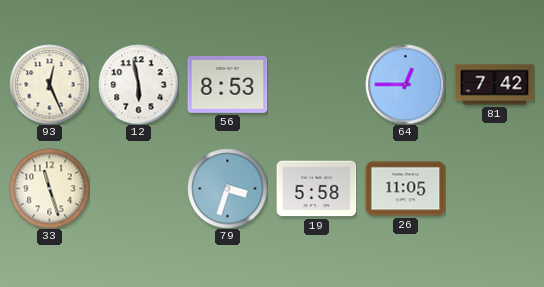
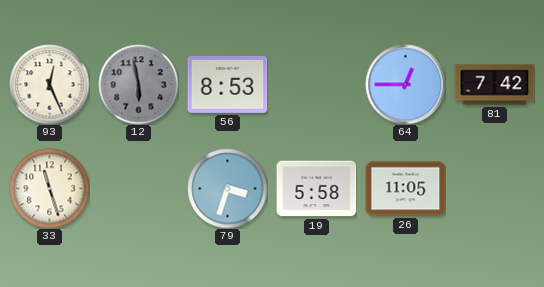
12 dial: white -> grey (138, 84)
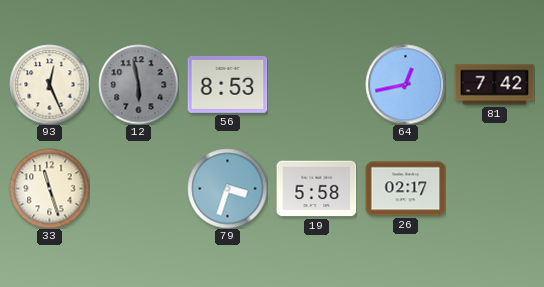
64: 12:45 -> 12:43 (405, 84)
26: 11:05 -> 02:17 (405, 189)
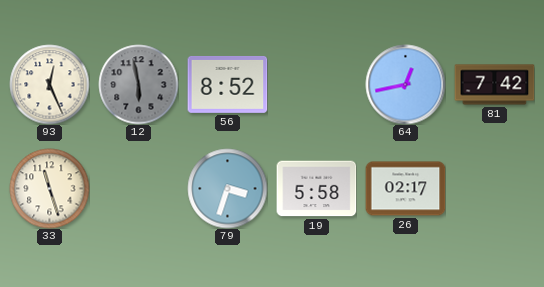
56: 8:53 -> 8:52 (227, 84)
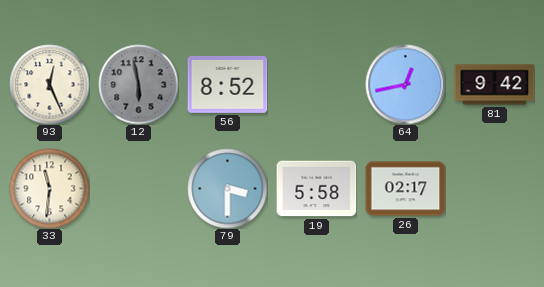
81: 7:42 -> 9:42 (494, 85)
33: 11:27 -> 11:31 (49, 188)
79: 3:33 -> 3:30 (227, 188)
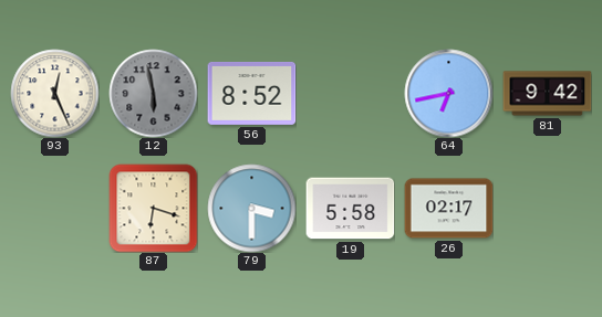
64: 12:43 -> 6:43 (448, 93)
33: 11:31 -> none (49, 188)
87: none -> 6:18 (153, 208)
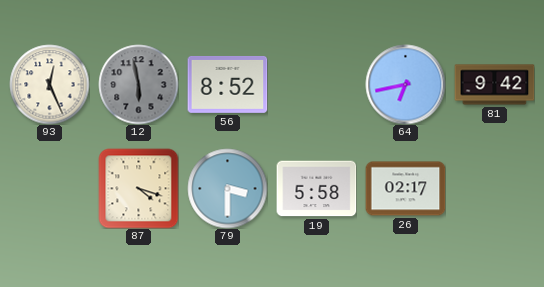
87: 6:18 -> 4:18 (138, 188)
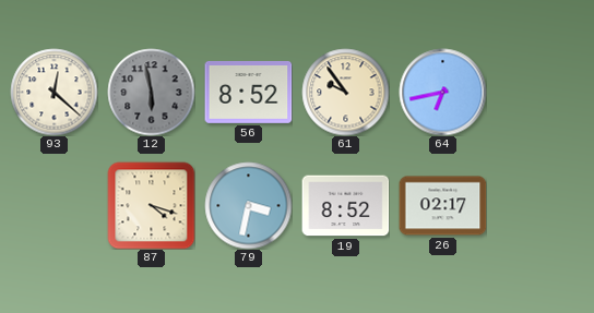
93: 12:26 -> 12:22 (54, 92)
61: none -> 9:54 (345, 92)
81: 9:42 -> none (494, 85)
79: 3:30 -> 3:32 (248, 205)
19: 5:58 -> 8:52 (345, 206)
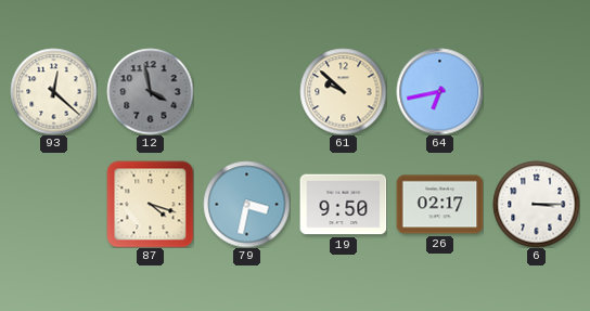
12: 5:58 -> 3:58 (150, 91)
56: 8:52 -> none (248, 92)
61: 9:54 -> 9:52 (343, 91)
19: 8:52 -> 9:50 (343, 205)
6: none -> 3:15 (536, 204)
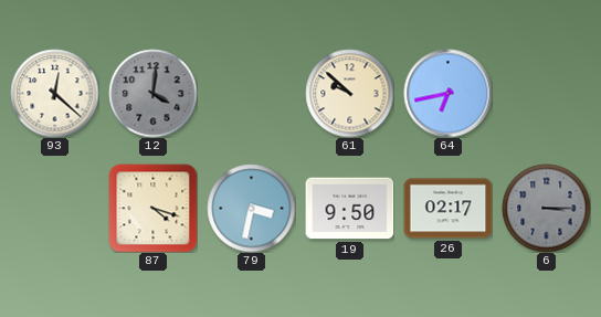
12: 3:58 -> 4:01 (152, 93)
6 dial: white -> grey (546, 208)
